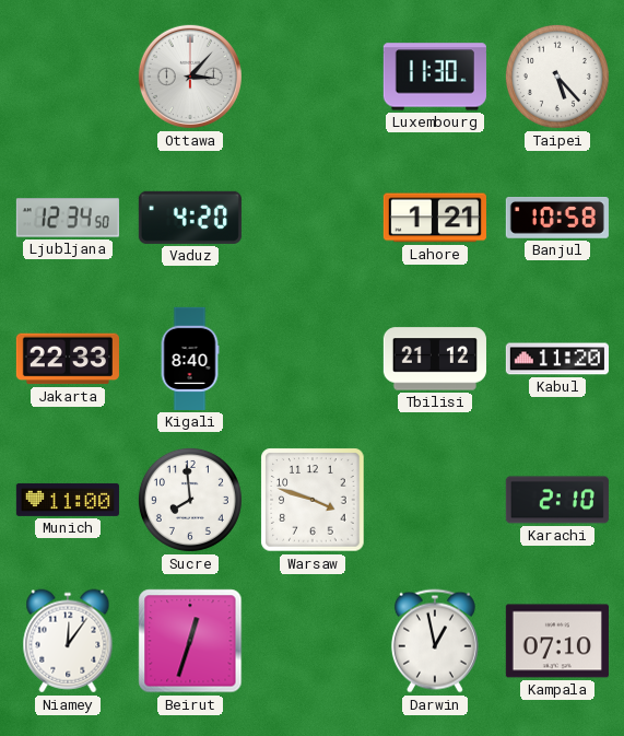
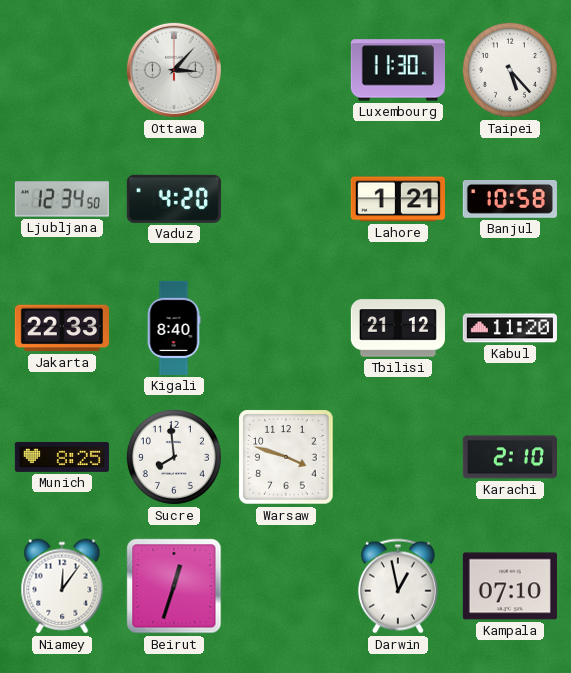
Munich: 11:00 -> 8:25 (62, 457)
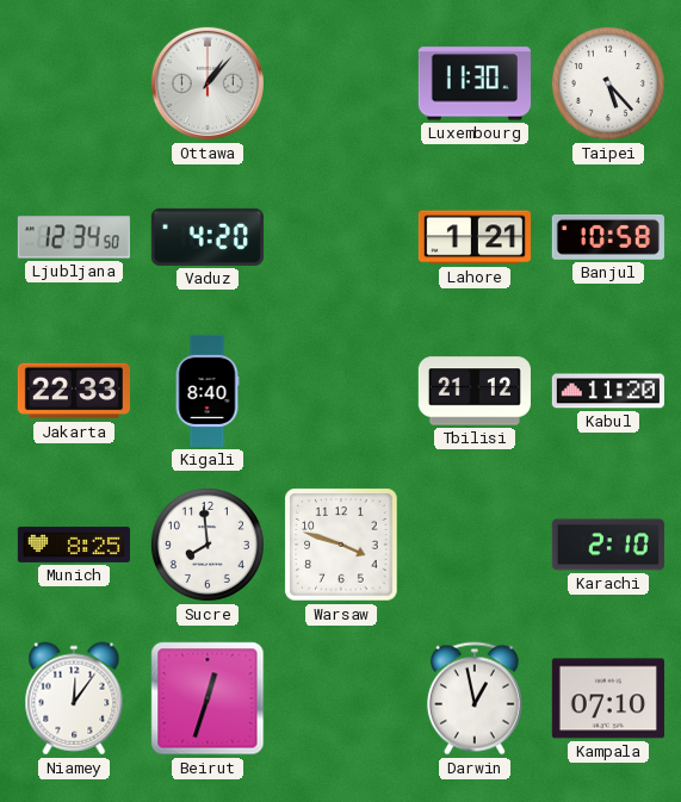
Ottawa: 3:07 -> 1:07 (208, 83)
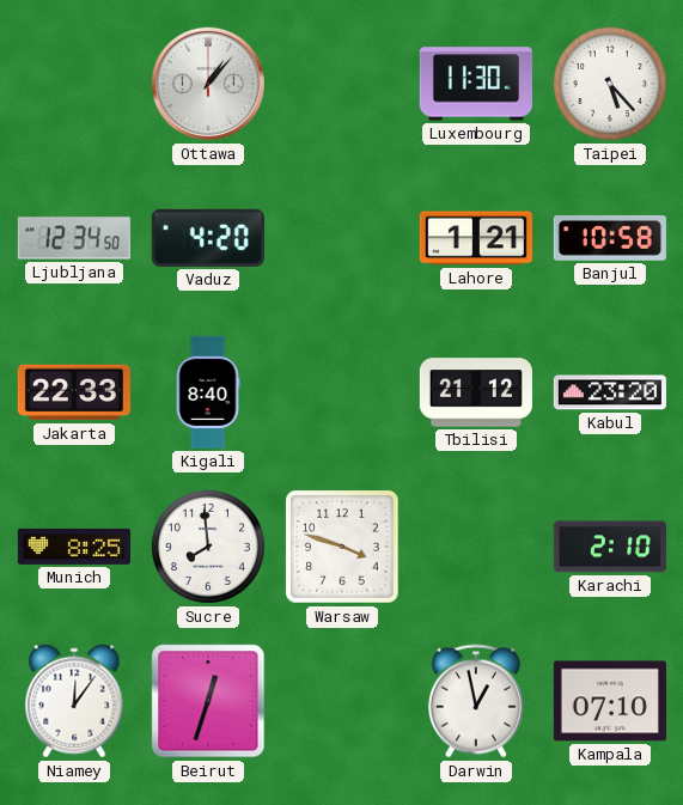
Kabul: 11:20 -> 23:20 (610, 392)
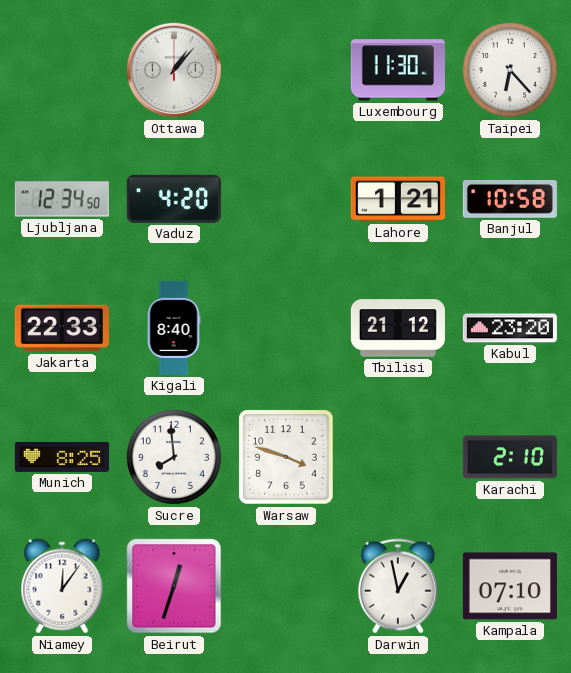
Taipei: 5:23 -> 6:23 (510, 70)
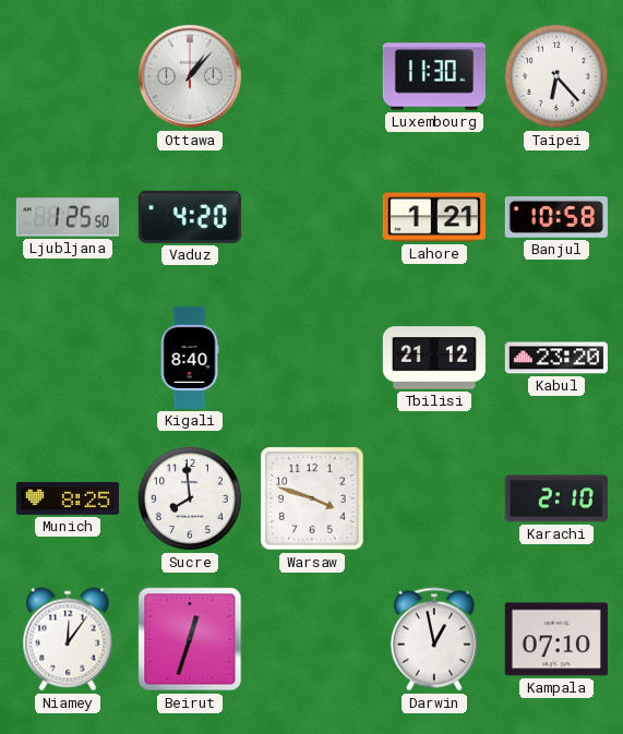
Ljubljana: 12:34 -> 1:25 (68, 217)
Jakarta: 22:33 -> none (62, 328)
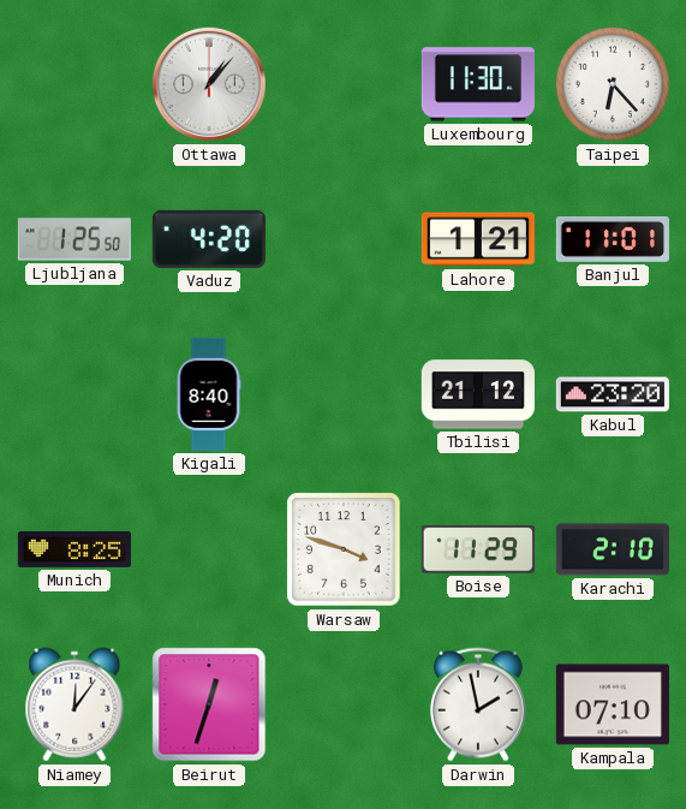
Banjul: 10:58 -> 11:01 (613, 240)
Sucre: 7:59 -> none (190, 498)
Boise: none -> 11:29 (478, 549)
Darwin: 12:58 -> 1:58 (478, 704)
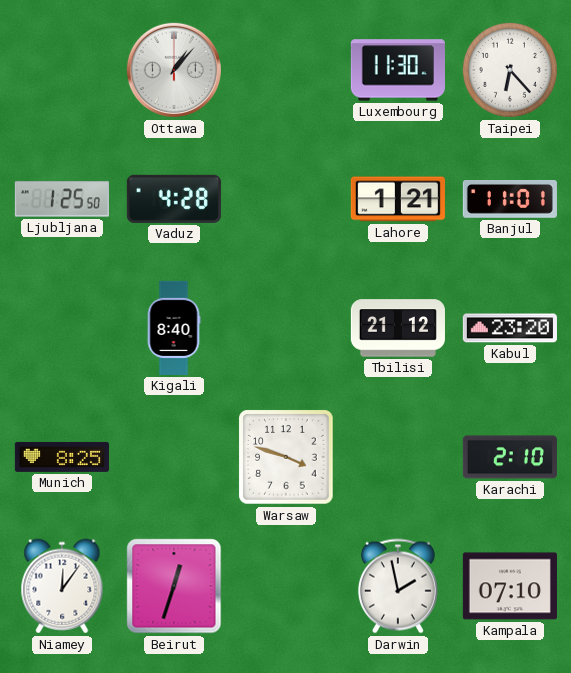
Vaduz: 4:20 -> 4:28 (174, 199)
Boise: 11:29 -> none (478, 549)
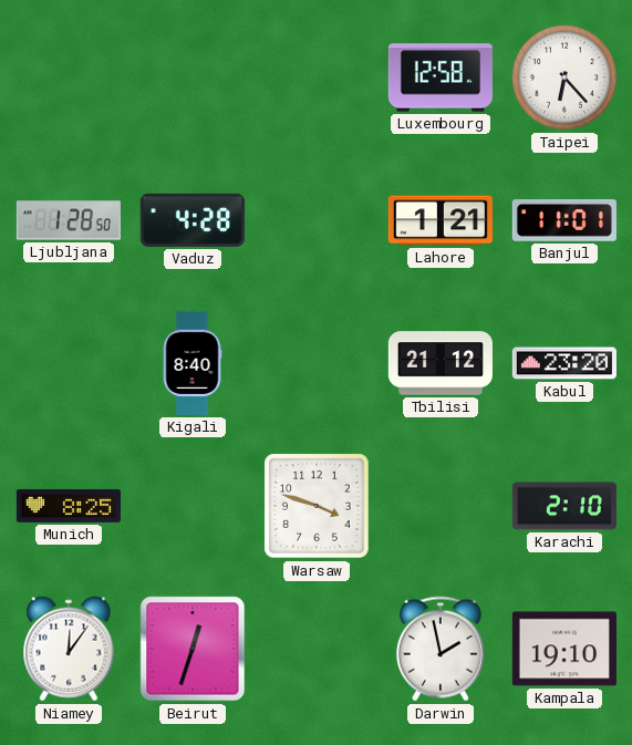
Ottawa: 1:07 -> none (174, 70)
Luxembourg: 11:30 -> 12:58 (441, 77)
Ljubljana: 1:25 -> 1:28 (69, 220)
Kampala: 07:10 -> 19:10 (564, 649)
